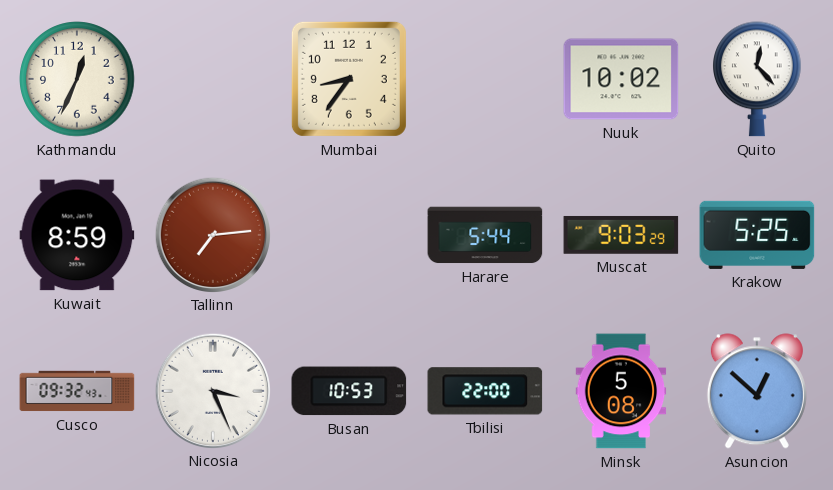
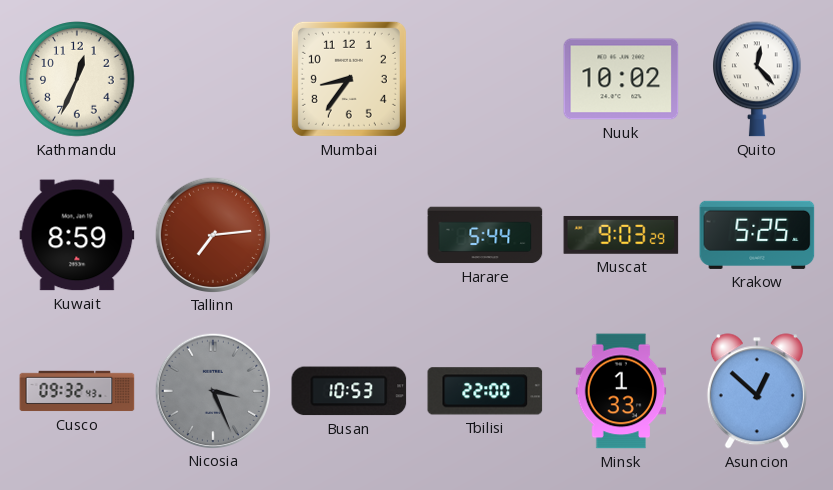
Nicosia dial: white -> grey (212, 390)
Minsk: 5:08 -> 1:33 (621, 391)
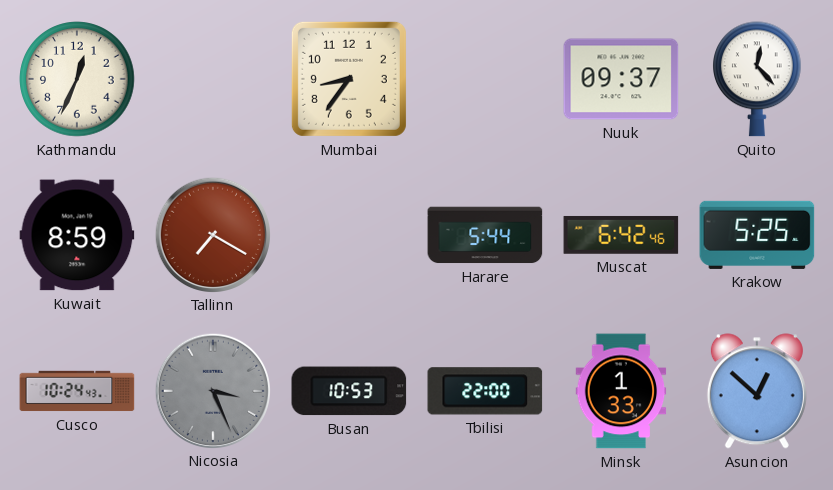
Nuuk: 10:02 -> 09:37 (621, 79)
Tallinn: 7:14 -> 7:20 (212, 234)
Muscat: 9:03 -> 6:42 (621, 235)
Cusco: 09:32 -> 10:24 (77, 391)
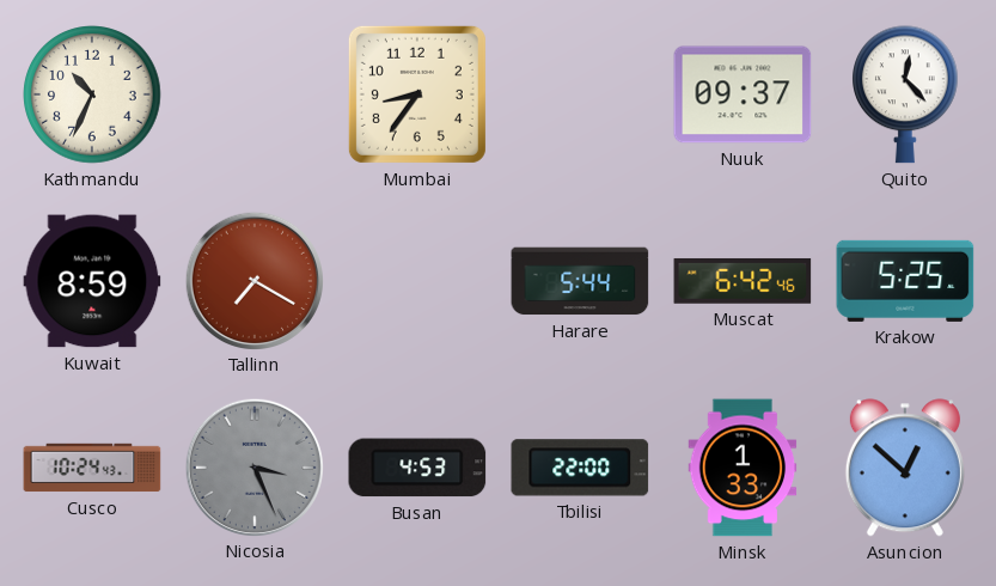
Kathmandu: 12:34 -> 10:34 (92, 94)
Busan: 10:53 -> 4:53 (417, 468)
